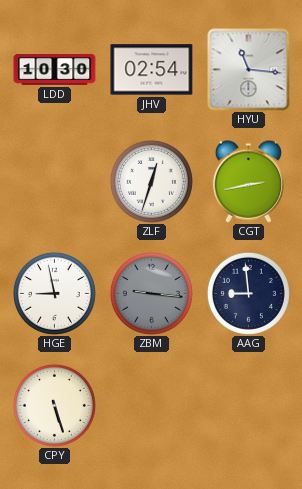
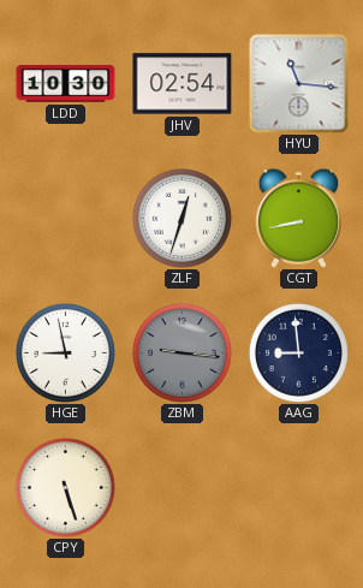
CGT: 2:43 -> 8:43 (298, 218)
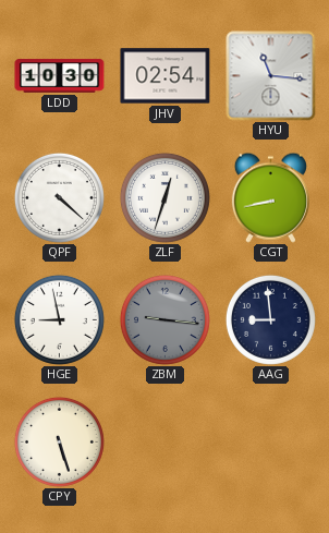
QPF: none -> 4:22 (59, 197)
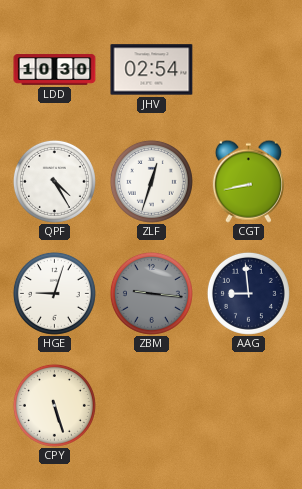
HYU: 11:16 -> none (271, 76)
QPF: 4:22 -> 4:25 (54, 181)
HGE: 8:58 -> 9:03 (54, 293)
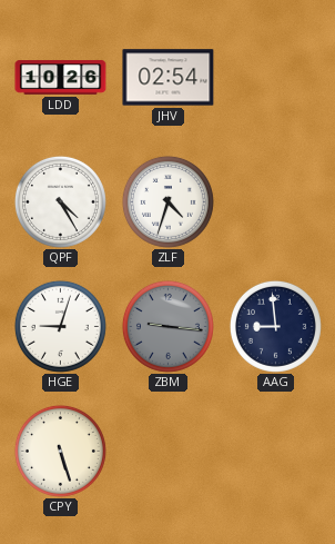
LDD: 10:30 -> 10:26 (61, 78)
ZLF: 12:33 -> 4:33 (167, 201)
CGT: 8:43 -> none (248, 181)
